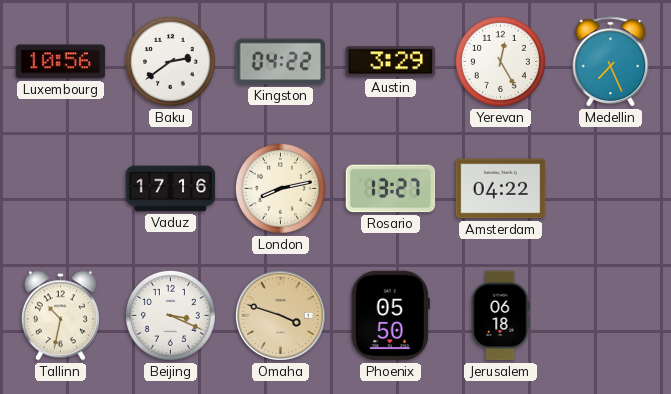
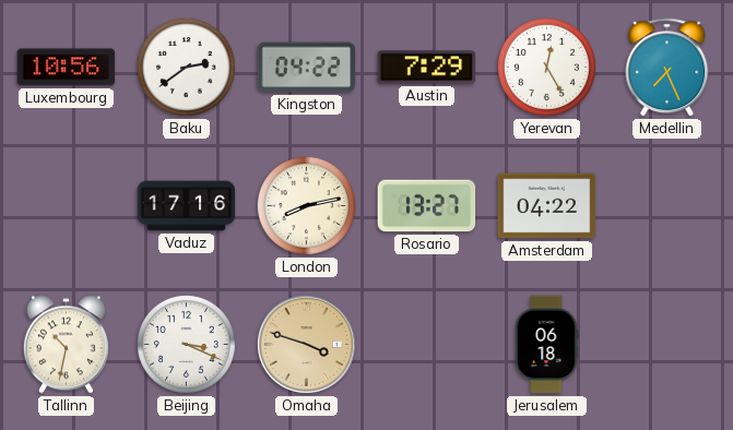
Austin: 3:29 -> 7:29 (427, 68)
Phoenix: 05:50 -> none (390, 316)
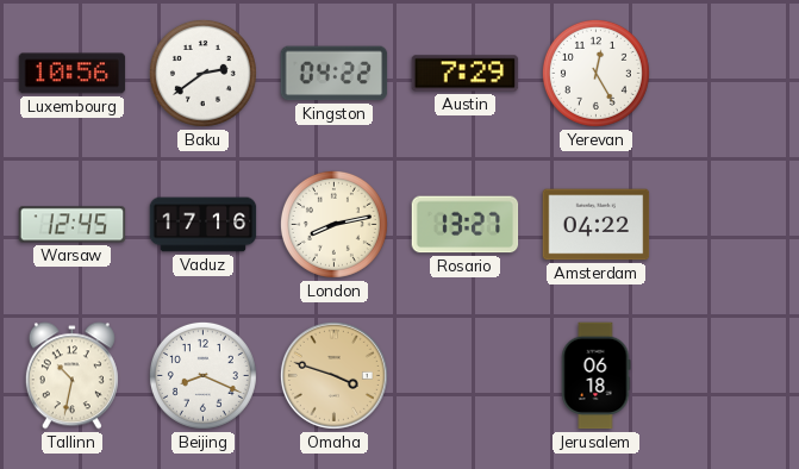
Medellin: 7:26 -> none (667, 68)
Warsaw: none -> 12:45 (73, 225)
Beijing: 3:19 -> 8:19 (202, 375)
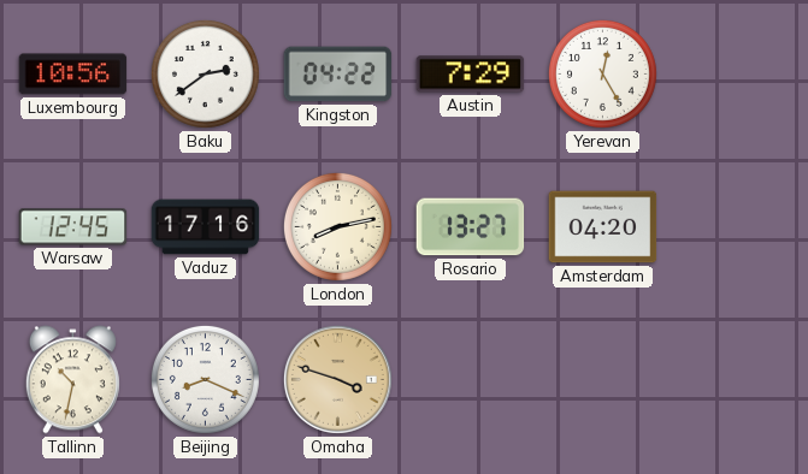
Amsterdam: 04:22 -> 04:20 (603, 227)
Jerusalem: 06:18 -> none (595, 376)
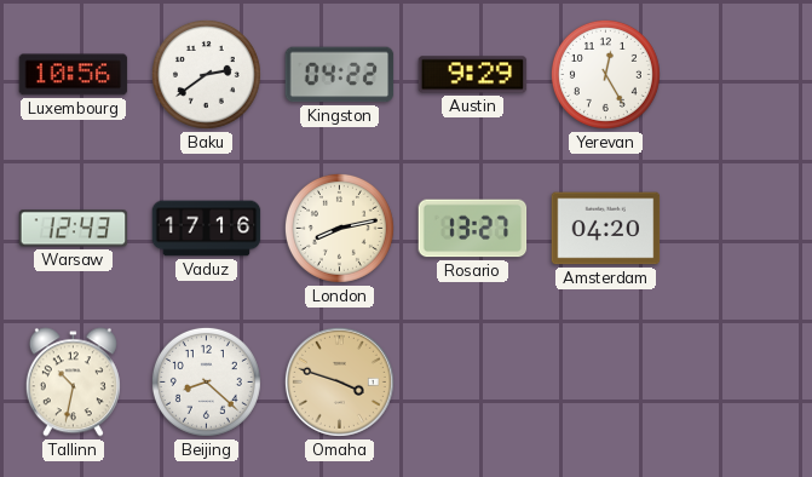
Austin: 7:29 -> 9:29 (473, 75)
Warsaw: 12:45 -> 12:43 (74, 229)
Beijing: 8:19 -> 8:22 (206, 381)
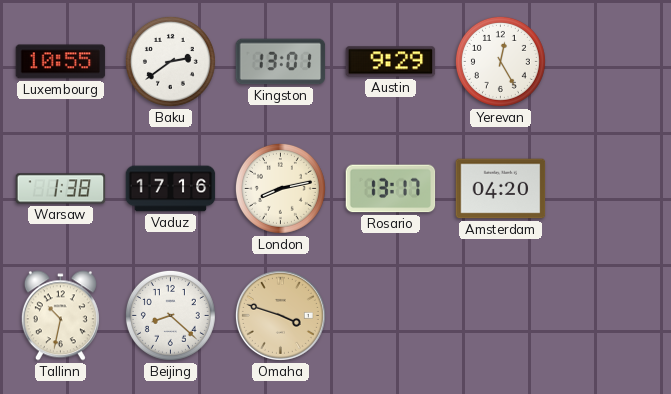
Luxembourg: 10:56 -> 10:55 (61, 62)
Kingston: 04:22 -> 13:01 (281, 62)
Warsaw: 12:43 -> 1:38 (61, 189)
Rosario: 13:27 -> 13:17 (391, 189)
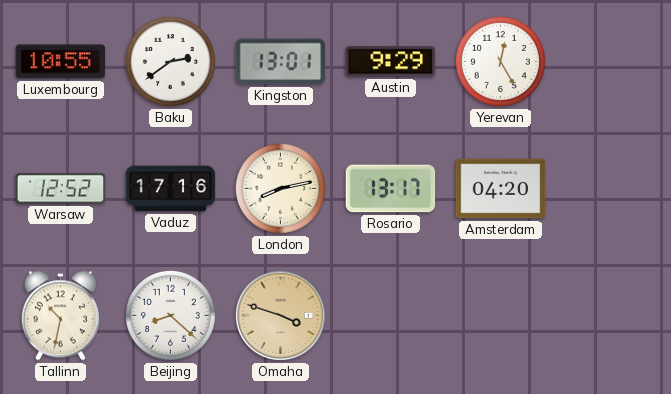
Warsaw: 1:38 -> 12:52 (61, 189)
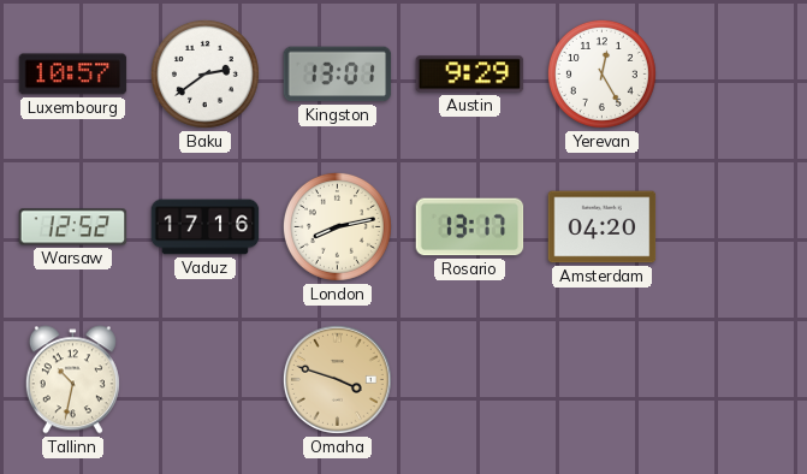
Luxembourg: 10:55 -> 10:57 (73, 75)
Beijing: 8:22 -> none (170, 315)
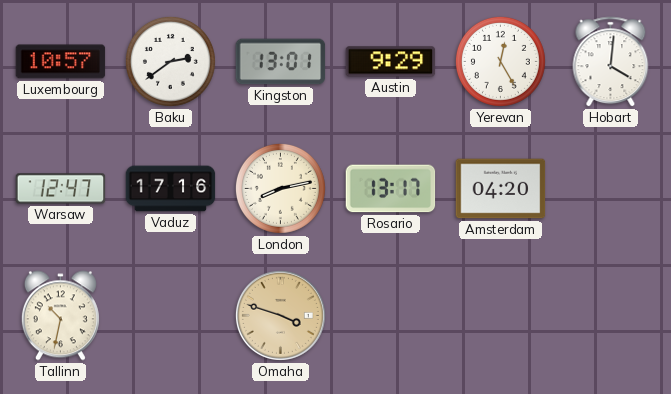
Hobart: none -> 4:01 (611, 62)
Warsaw: 12:52 -> 12:47 (61, 189)
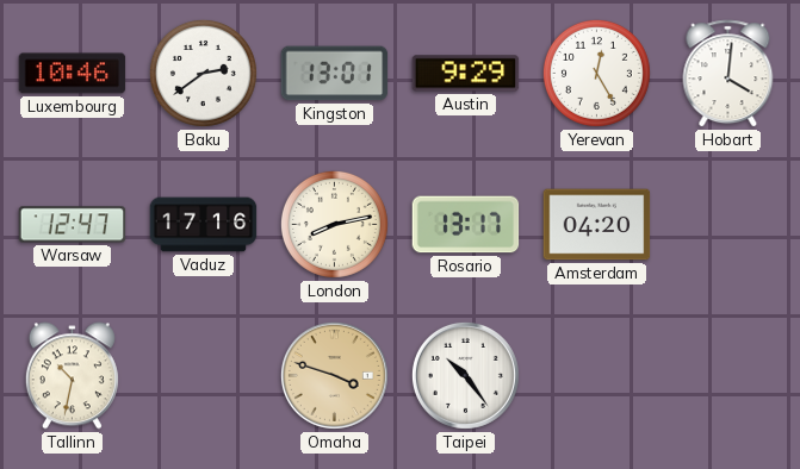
Luxembourg: 10:57 -> 10:46 (73, 74)
Taipei: none -> 10:24 (465, 375)
